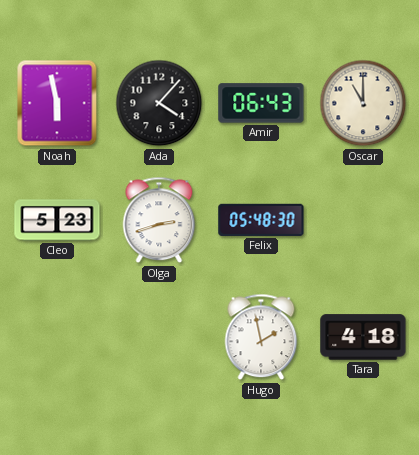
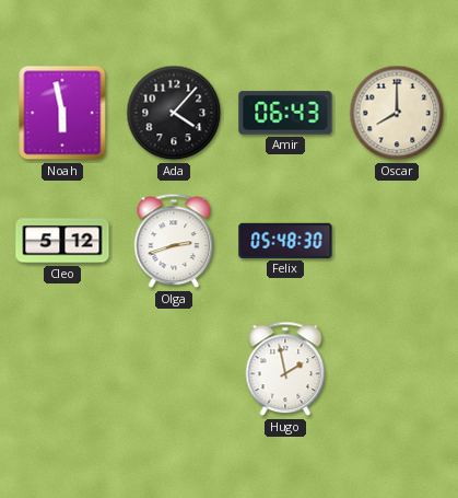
Oscar: 11:00 -> 8:00 (397, 113)
Cleo: 5:23 -> 5:12 (62, 241)
Tara: 4:18 -> none (363, 337)
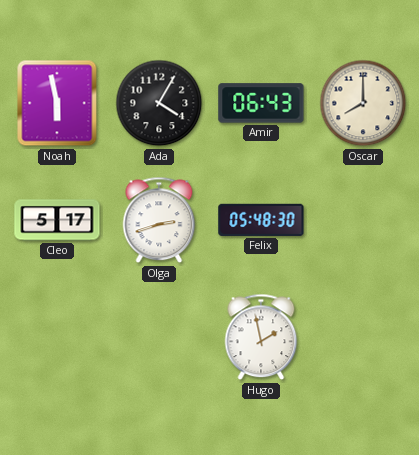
Ada: 4:07 -> 4:05 (159, 103)
Cleo: 5:12 -> 5:17 (57, 220)
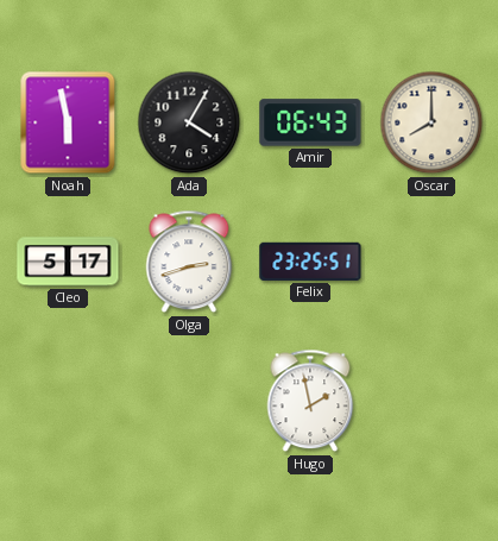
Felix: 05:48 -> 23:25 (310, 262)
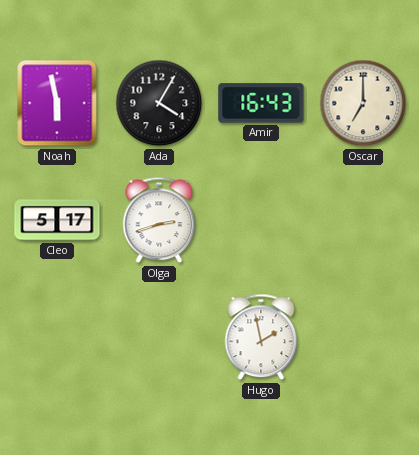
Amir: 06:43 -> 16:43 (261, 103)
Oscar: 8:00 -> 7:00 (363, 103)
Felix: 23:25 -> none (310, 262)
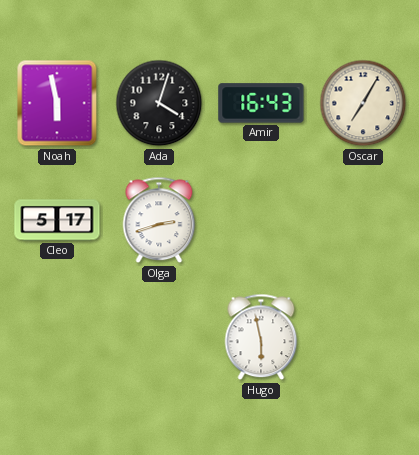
Ada: 4:05 -> 4:03 (159, 103)
Oscar: 7:00 -> 7:05 (363, 103)
Hugo: 1:58 -> 5:58 (261, 337)
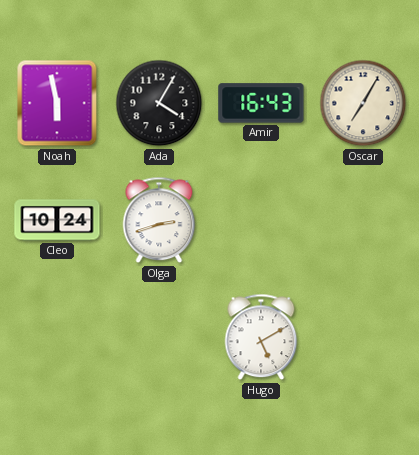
Ada: 4:03 -> 4:05 (159, 103)
Cleo: 5:17 -> 10:24 (57, 220)
Hugo: 5:58 -> 5:10 (261, 337)
